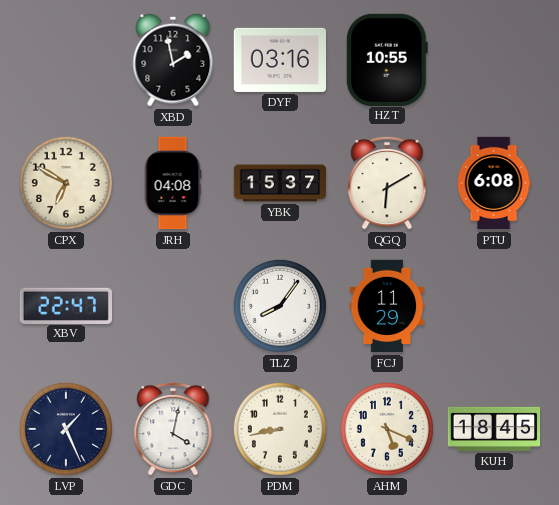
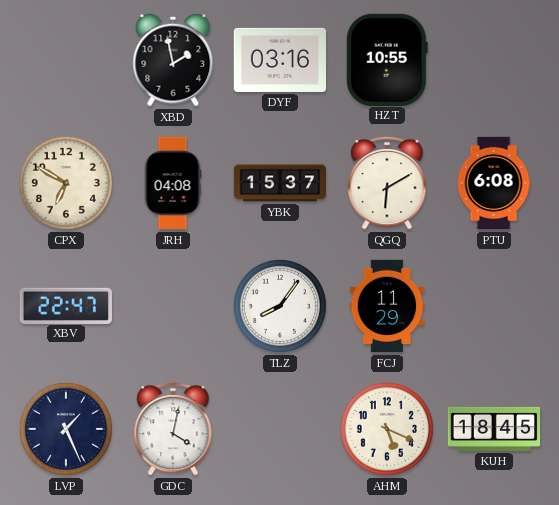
PDM: 8:43 -> none (280, 429)
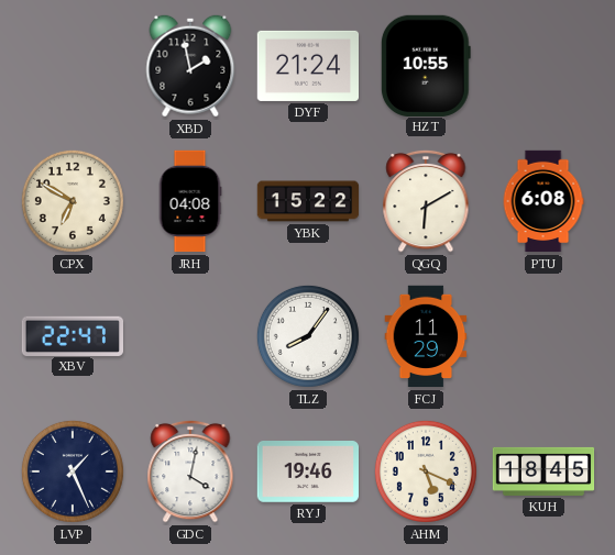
DYF: 03:16 -> 21:24 (307, 66)
YBK: 15:37 -> 15:22 (308, 201)
RYJ: none -> 19:46 (307, 473)
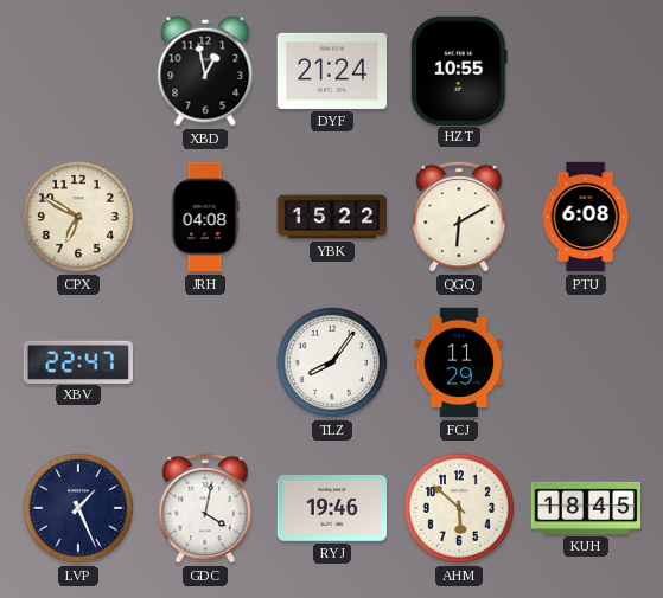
XBD: 1:58 -> 12:58 (205, 71)
AHM: 5:19 -> 5:52 (459, 508)
